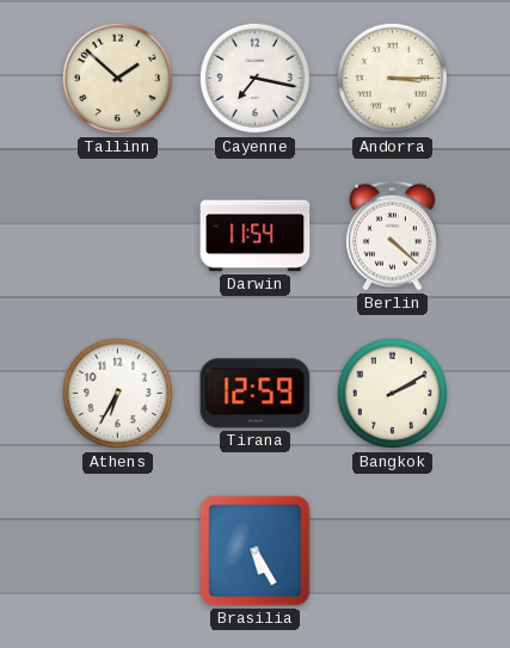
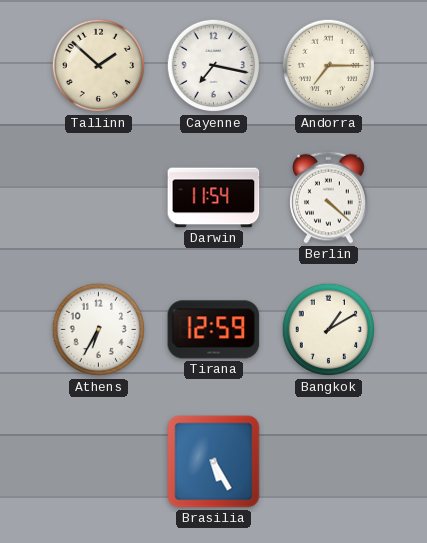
Andorra: 3:15 -> 7:15 (329, 66)
Bangkok: 2:10 -> 1:10 (329, 330)
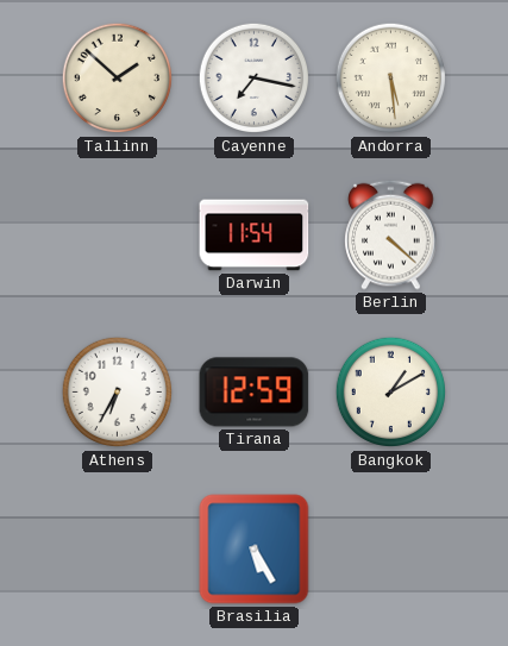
Andorra: 7:15 -> 5:29 (391, 79)
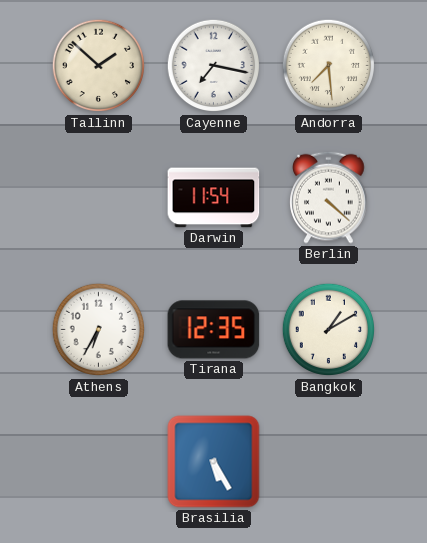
Andorra: 5:29 -> 7:29 (329, 66)
Tirana: 12:59 -> 12:35 (214, 330)
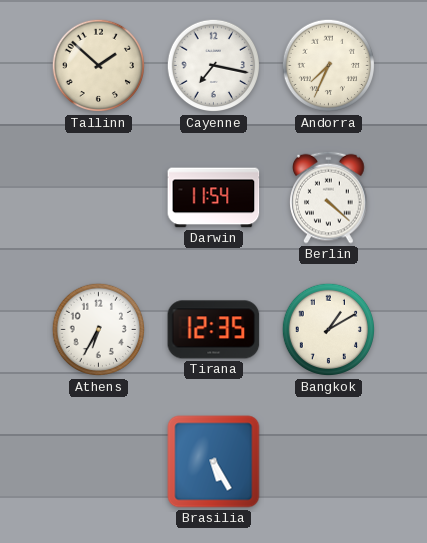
Andorra: 7:29 -> 7:34 (329, 66)
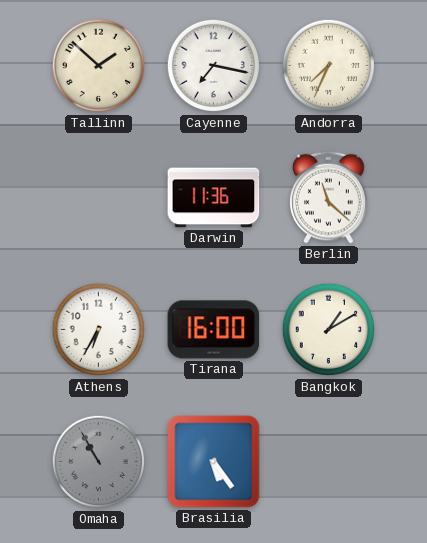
Darwin: 11:54 -> 11:36 (214, 198)
Berlin: 4:22 -> 11:22 (329, 197)
Tirana: 12:35 -> 16:00 (214, 330)
Omaha: none -> 10:55 (99, 462)
Brasilia: 5:25 -> 5:24 (214, 462)
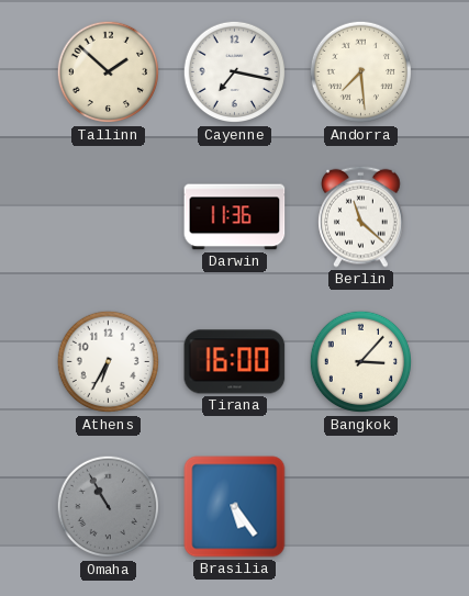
Andorra: 7:34 -> 7:29 (361, 72)
Bangkok: 1:10 -> 3:07 (361, 362)
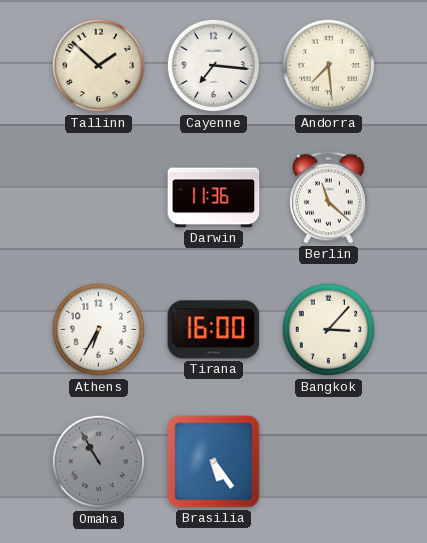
Cayenne: 7:17 -> 7:16 (214, 66)
